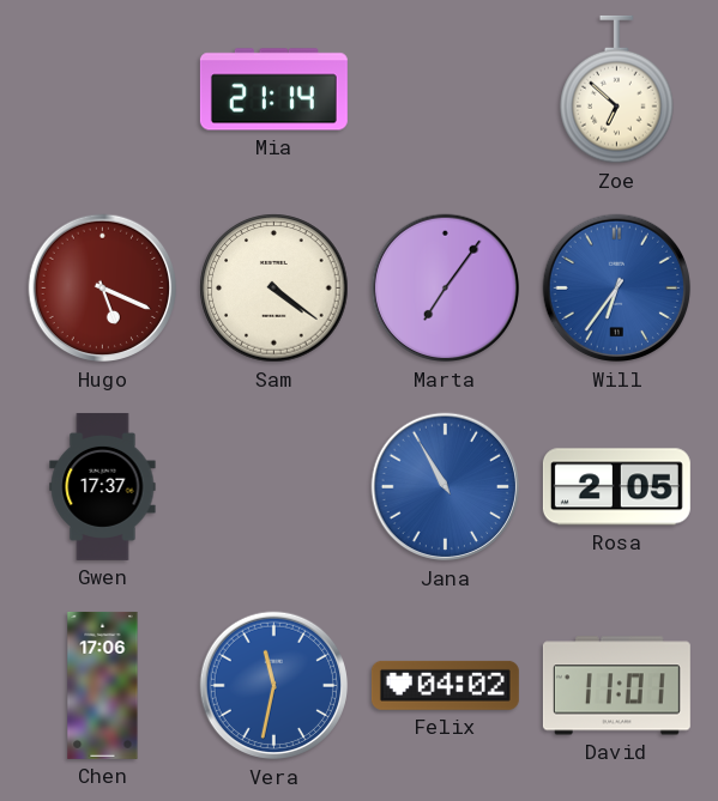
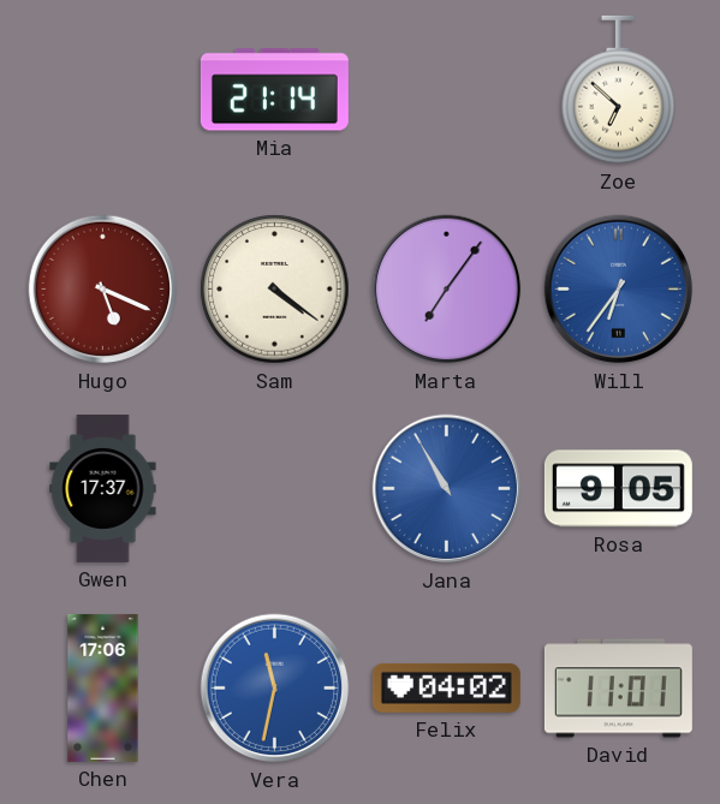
Rosa: 2:05 -> 9:05 (618, 489)
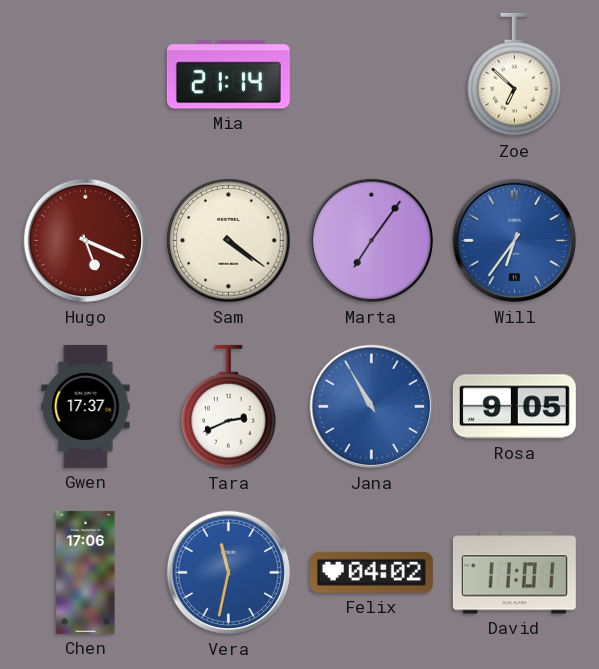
Tara: none -> 2:41 (229, 407)
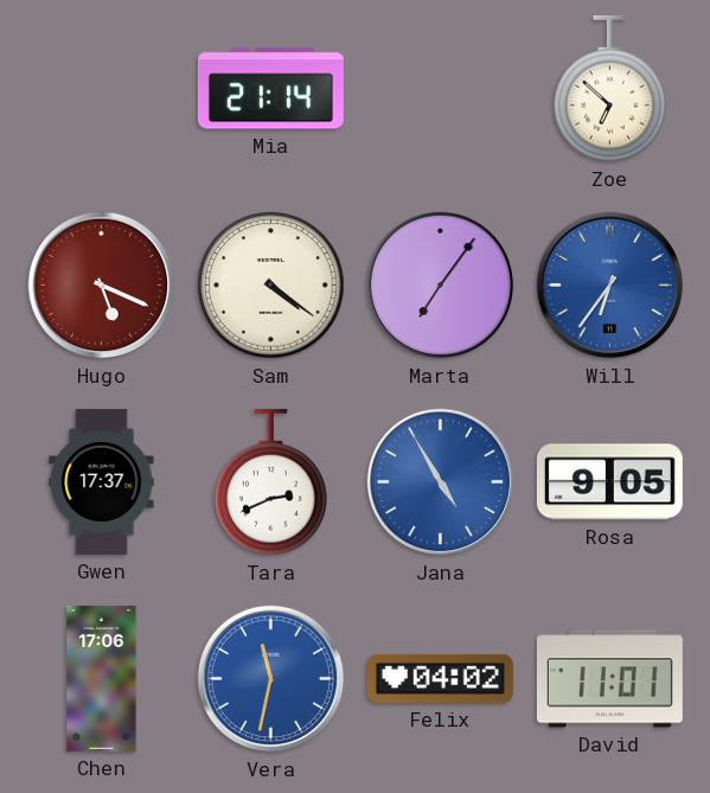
Jana: 10:55 -> 4:55 (441, 482)
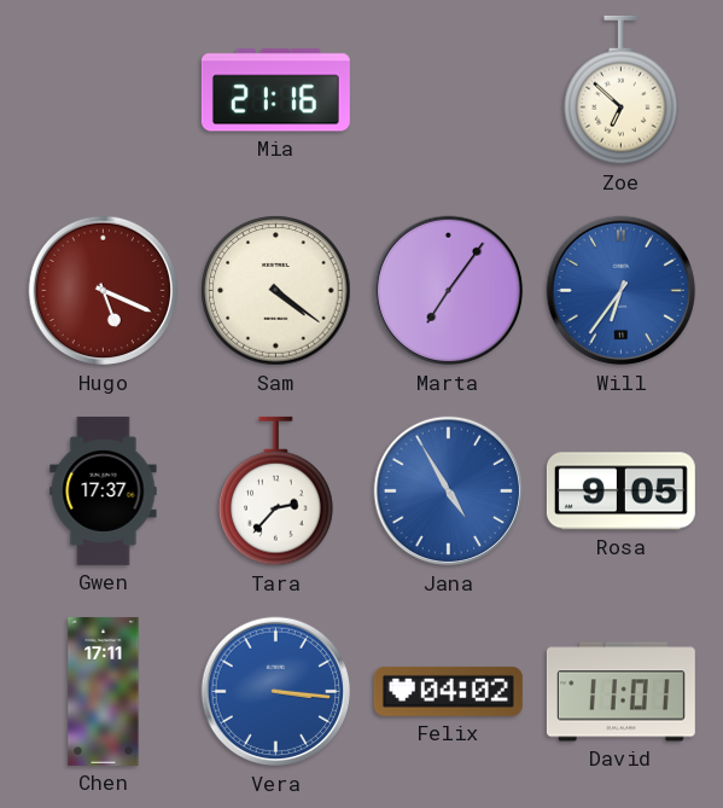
Mia: 21:14 -> 21:16 (275, 91)
Tara: 2:41 -> 2:37 (276, 492)
Chen: 17:06 -> 17:11 (104, 691)
Vera: 11:32 -> 3:16 (276, 692)
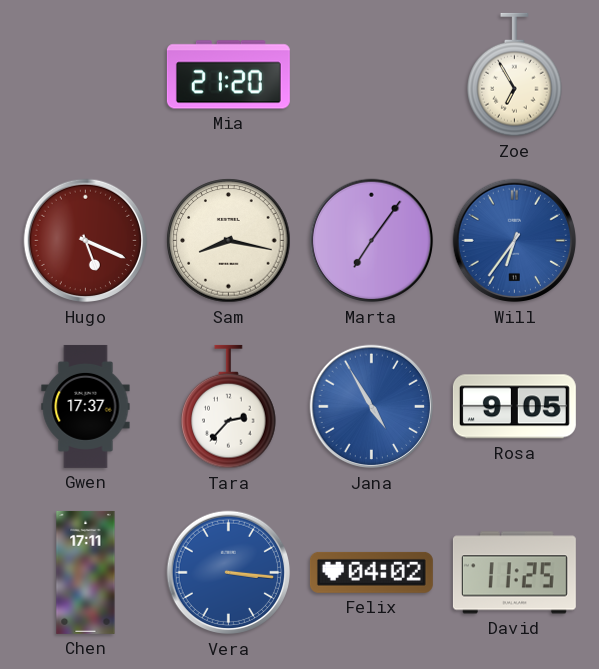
Mia: 21:16 -> 21:20 (228, 75)
Zoe: 6:52 -> 6:55 (515, 75)
Sam: 4:21 -> 8:17 (229, 241)
David: 11:01 -> 11:25 (514, 573)
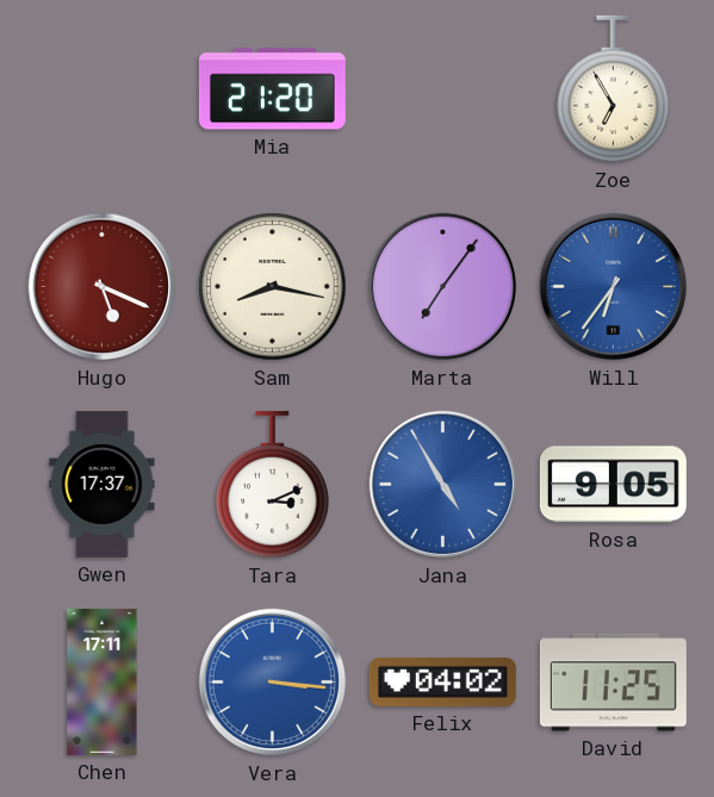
Tara: 2:37 -> 3:11 (273, 485)
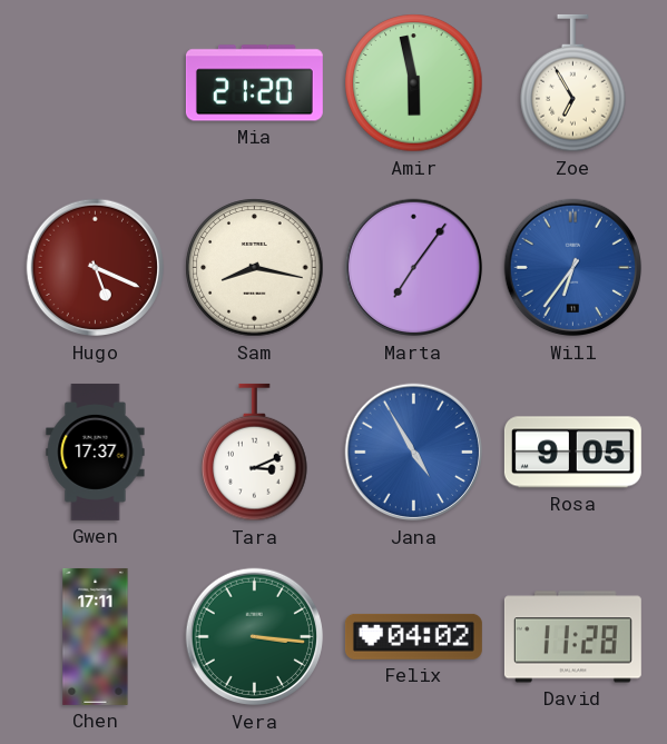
Amir: none -> 5:58 (414, 83)
Vera dial: blue -> green (255, 637)
David: 11:25 -> 11:28 (572, 637)
